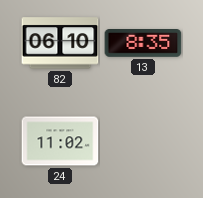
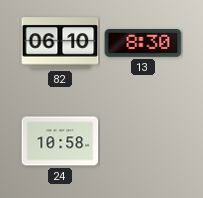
13: 8:35 -> 8:30 (143, 44)
24: 11:02 -> 10:58 (60, 141)
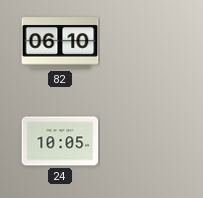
13: 8:30 -> none (143, 44)
24: 10:58 -> 10:05 (60, 141)
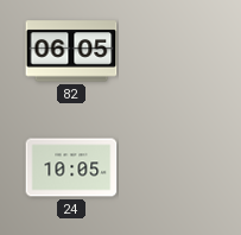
82: 06:10 -> 06:05 (71, 51)
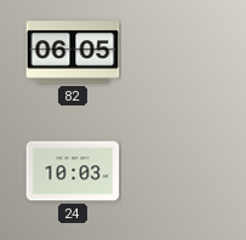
24: 10:05 -> 10:03 (73, 171)
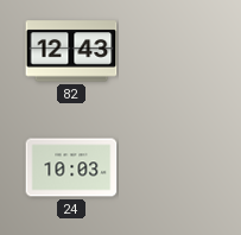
82: 06:05 -> 12:43 (71, 51)
